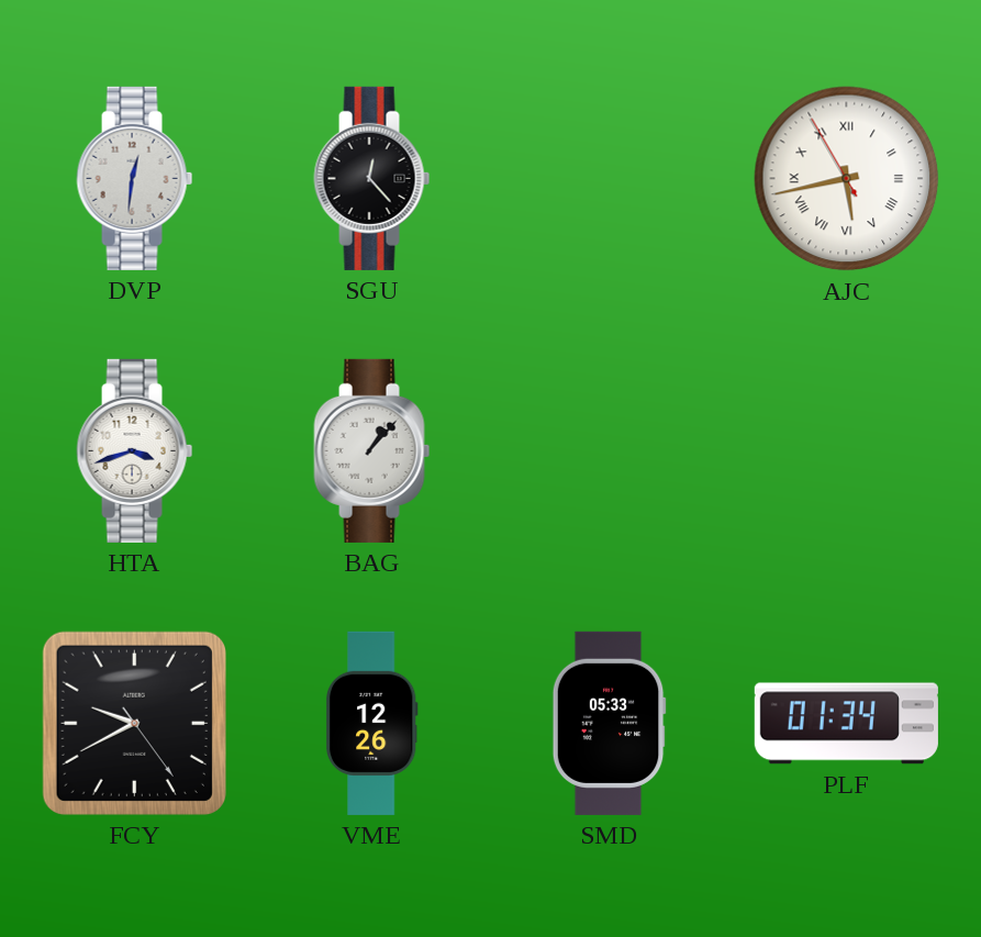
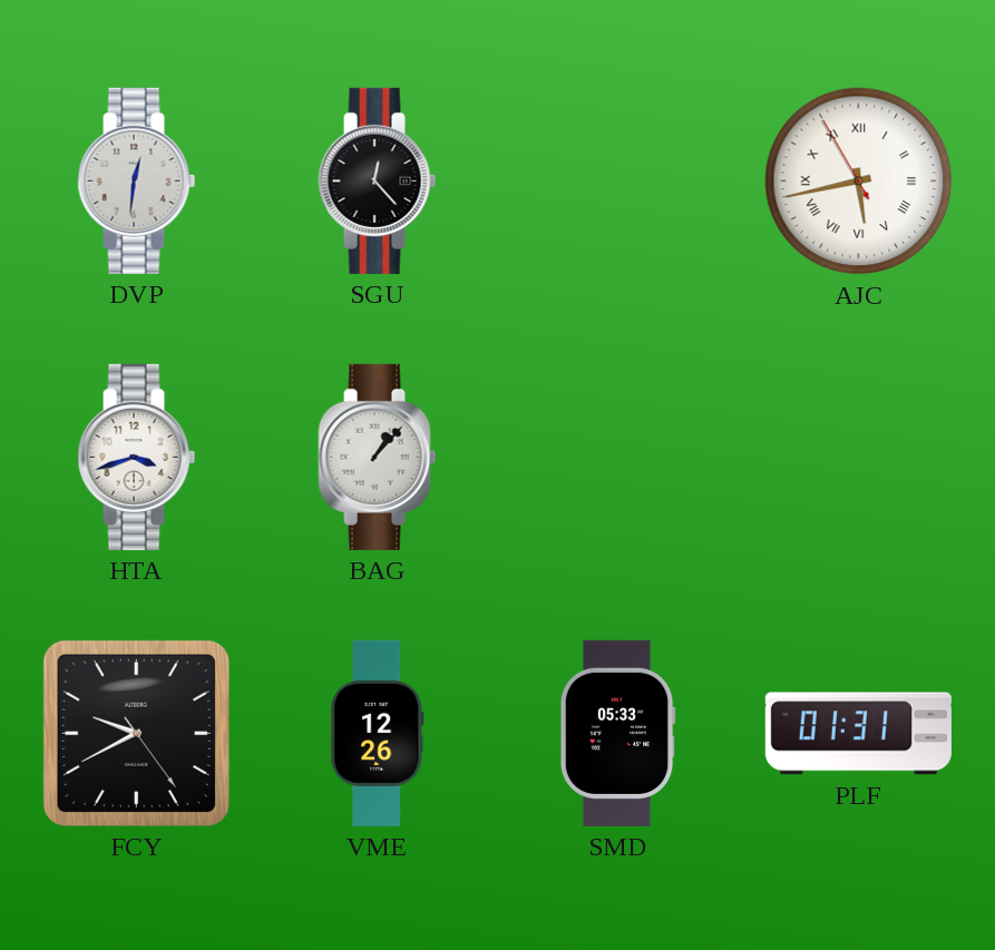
PLF: 01:34 -> 01:31 (858, 734)
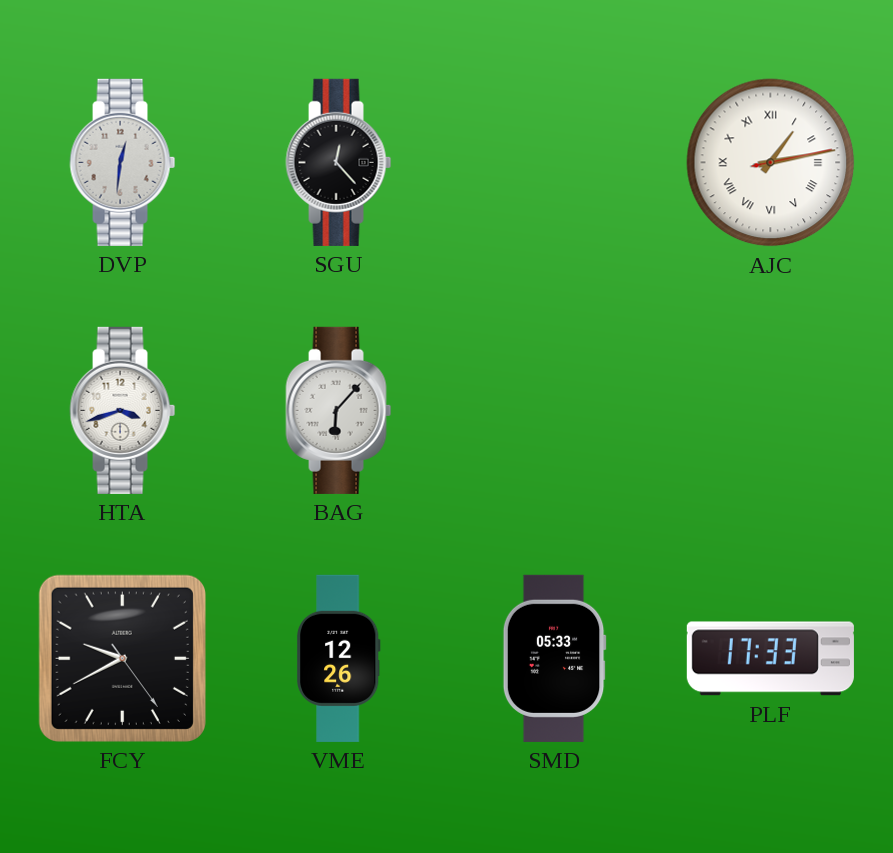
AJC: 5:42 -> 1:13 (771, 163)
BAG: 1:07 -> 6:07 (339, 410)
PLF: 01:31 -> 17:33 (770, 659)
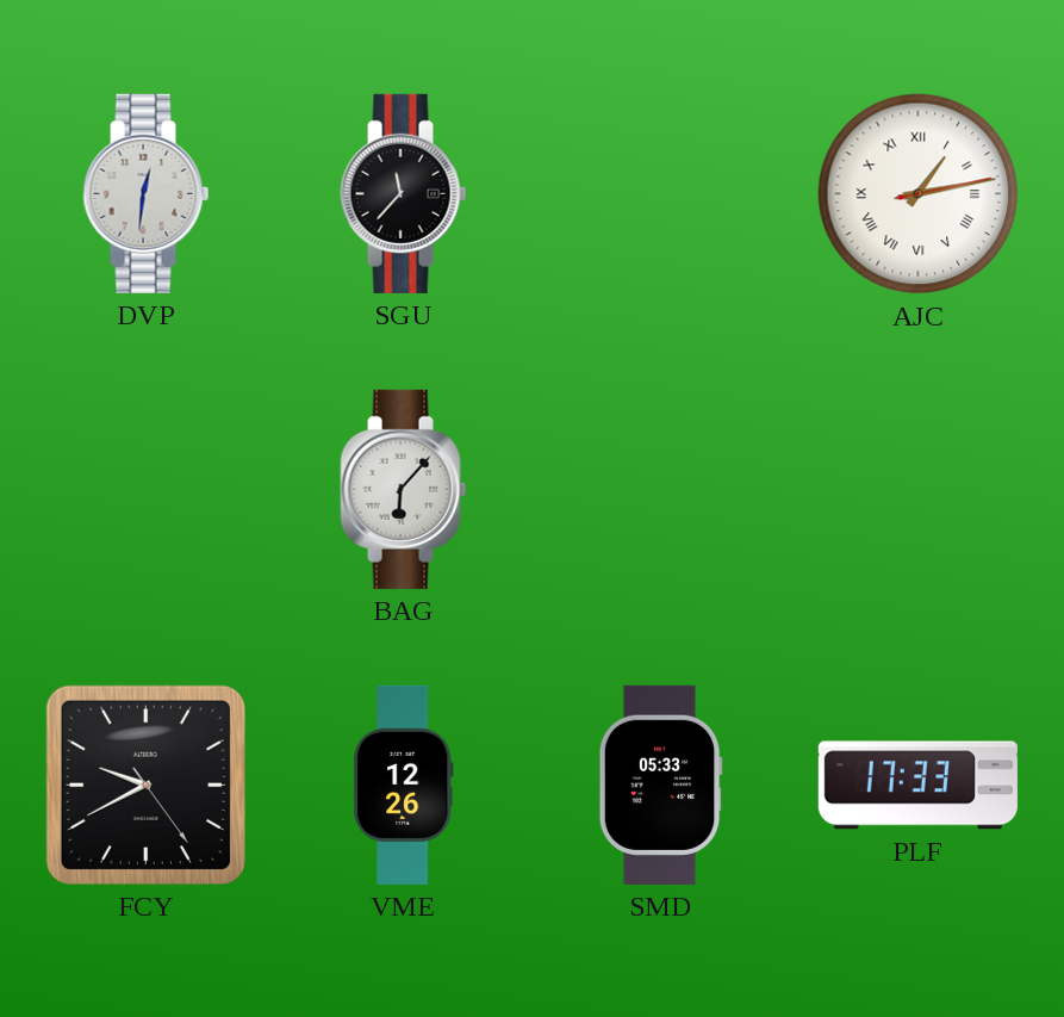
SGU: 12:23 -> 11:37 (404, 193)
HTA: 3:42 -> none (123, 410)
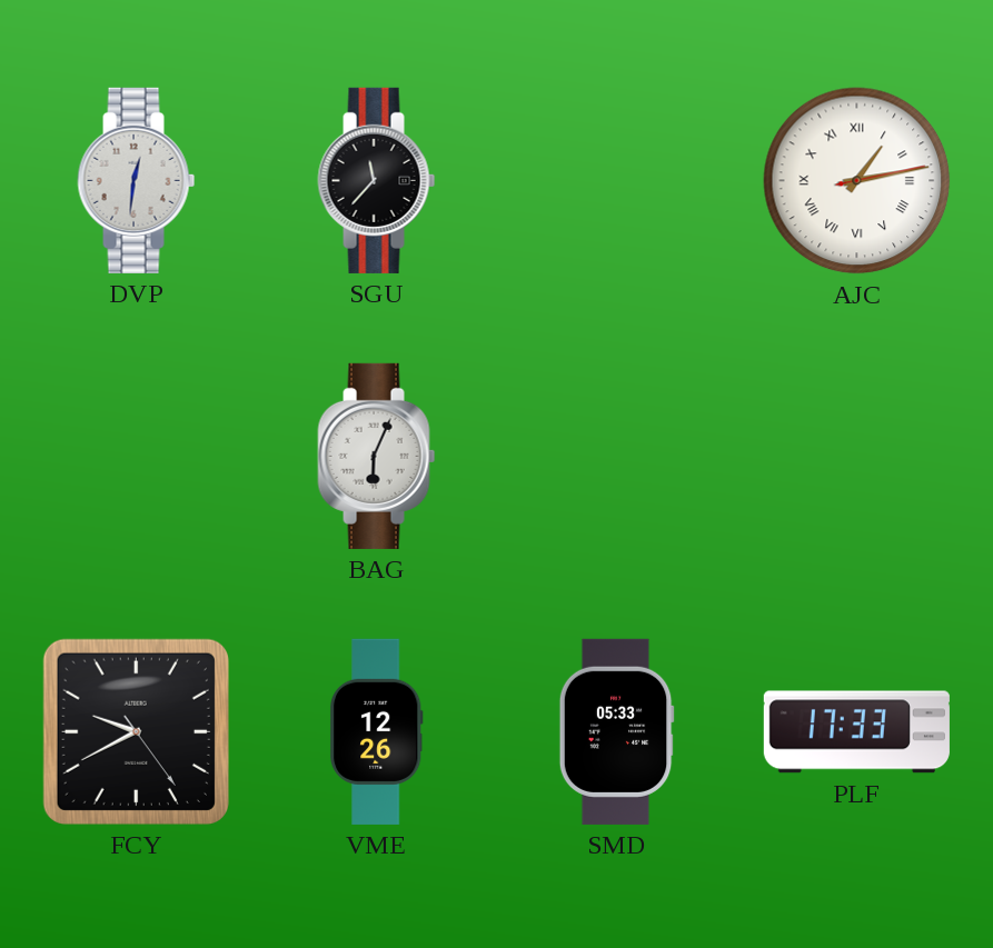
BAG: 6:07 -> 6:04 (377, 456)
